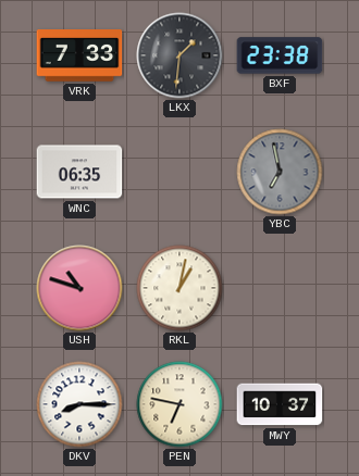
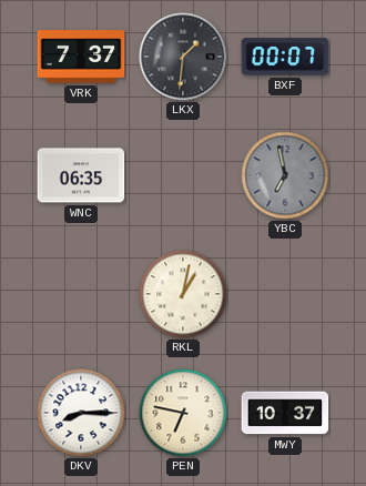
VRK: 7:33 -> 7:37 (81, 58)
BXF: 23:38 -> 00:07 (285, 57)
USH: 10:48 -> none (79, 288)
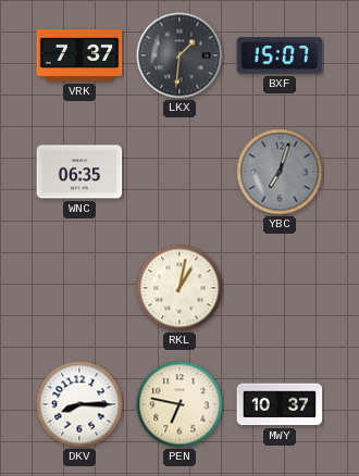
BXF: 00:07 -> 15:07 (280, 55)
YBC: 6:58 -> 7:03 (280, 172)
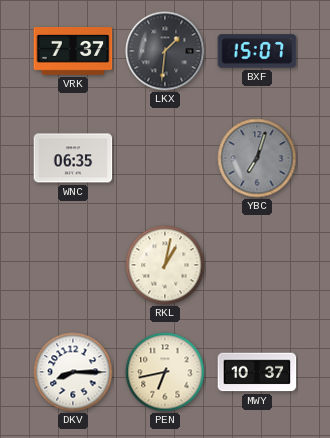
PEN: 6:47 -> 6:43 (165, 372)
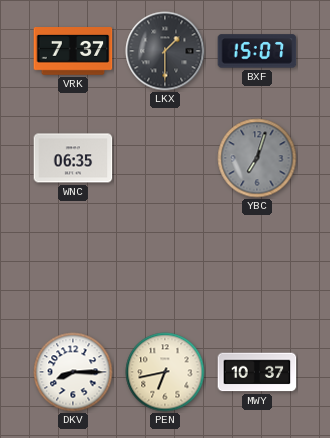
LKX: 1:31 -> 1:30 (165, 51)
RKL: 1:02 -> none (165, 265)
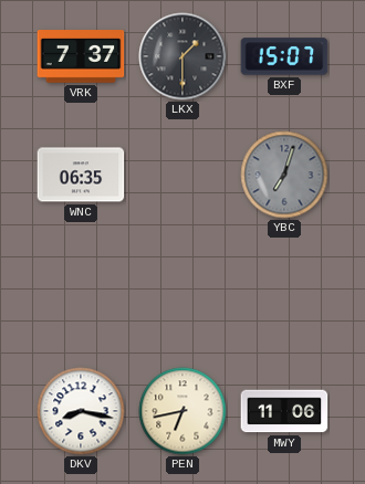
DKV: 8:15 -> 8:17 (81, 411)
MWY: 10:37 -> 11:06 (284, 411)
